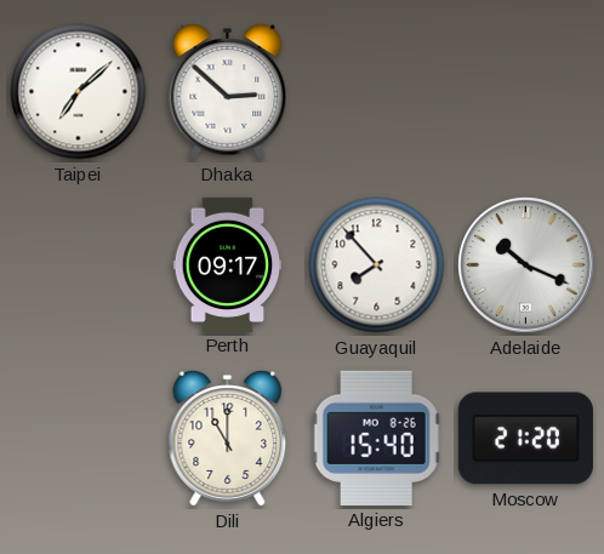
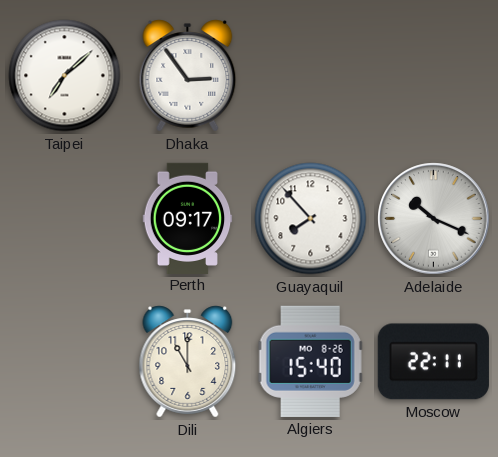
Dhaka: 2:52 -> 2:54 (188, 76)
Moscow: 21:20 -> 22:11 (433, 362)
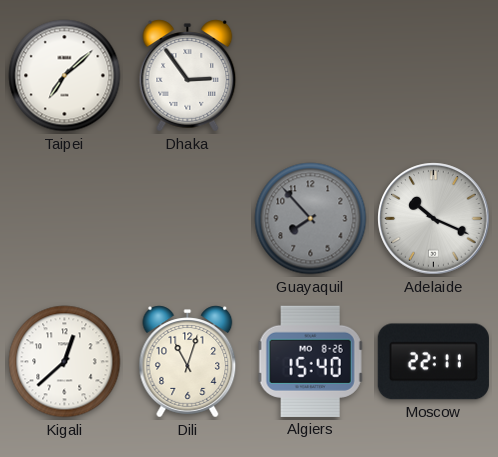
Perth: 09:17 -> none (188, 218)
Guayaquil dial: white -> grey (311, 219)
Kigali: none -> 12:38 (65, 362)
Dili: 11:00 -> 11:03 (188, 362)
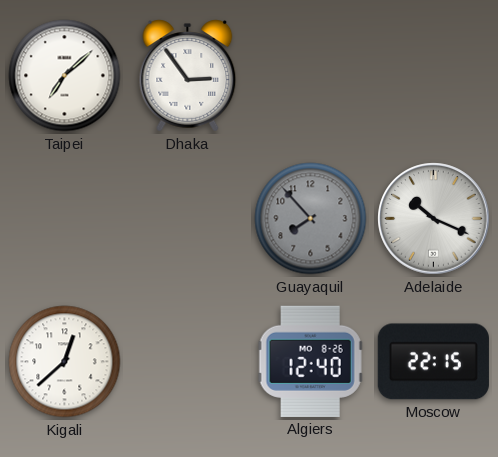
Dili: 11:03 -> none (188, 362)
Algiers: 15:40 -> 12:40 (310, 361)
Moscow: 22:11 -> 22:15 (433, 362)
